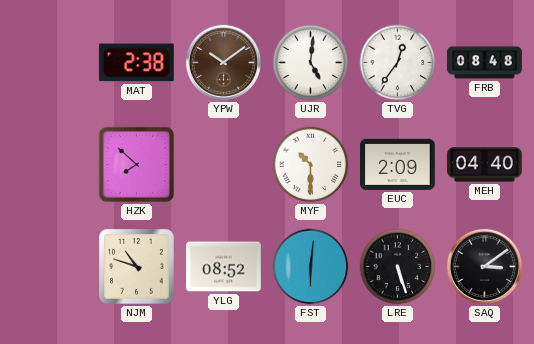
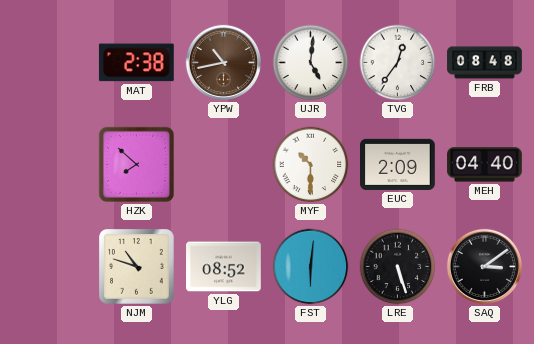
YPW: 10:09 -> 10:43 (223, 62)
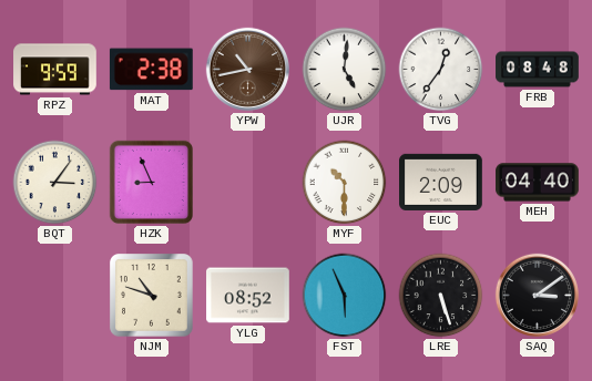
RPZ: none -> 9:59 (55, 70)
BQT: none -> 3:06 (55, 183)
HZK: 7:52 -> 8:56 (151, 182)
FST: 6:01 -> 5:56 (345, 296)
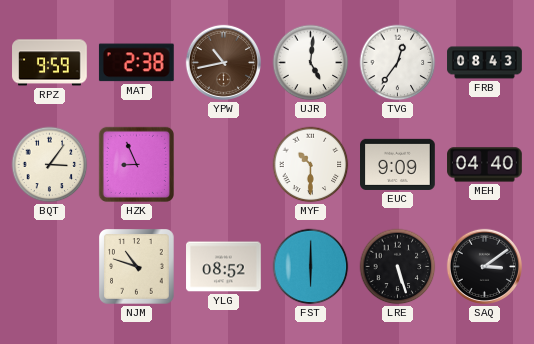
FRB: 08:48 -> 08:43 (485, 63)
EUC: 2:09 -> 9:09 (398, 164)
FST: 5:56 -> 6:00 (311, 267)
